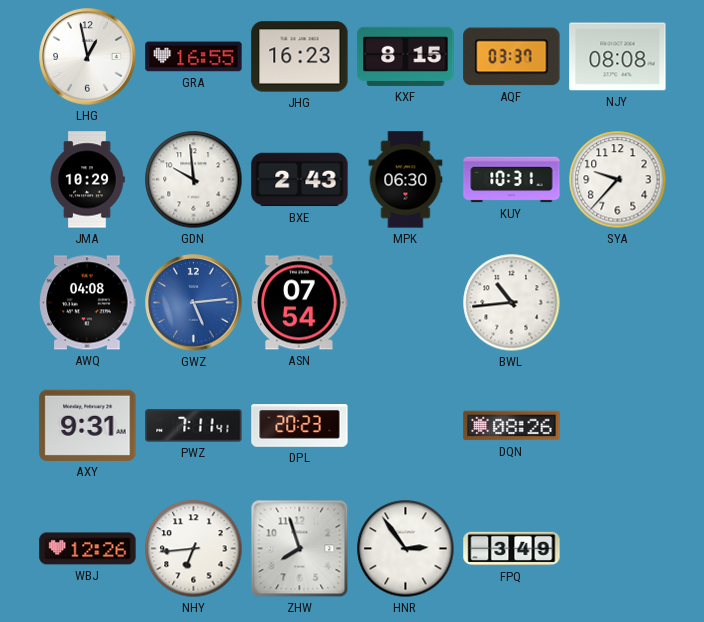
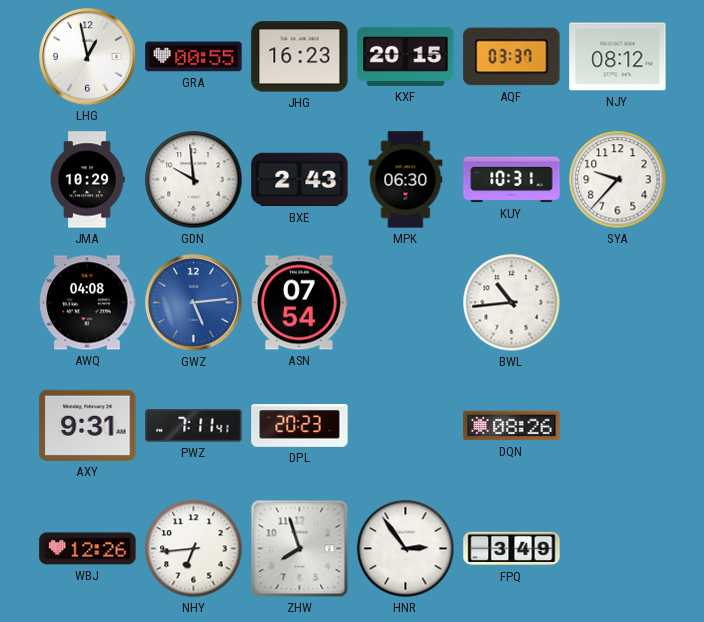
GRA: 16:55 -> 00:55 (194, 57)
KXF: 8:15 -> 20:15 (406, 56)
NJY: 08:08 -> 08:12 (618, 57)
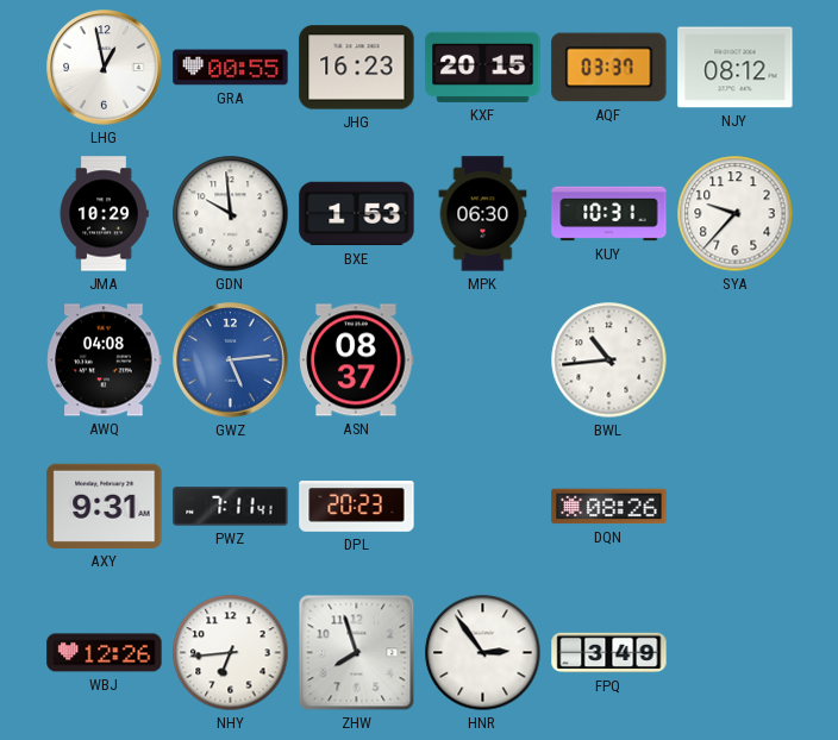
BXE: 2:43 -> 1:53 (357, 214)
ASN: 07:54 -> 08:37 (357, 360)
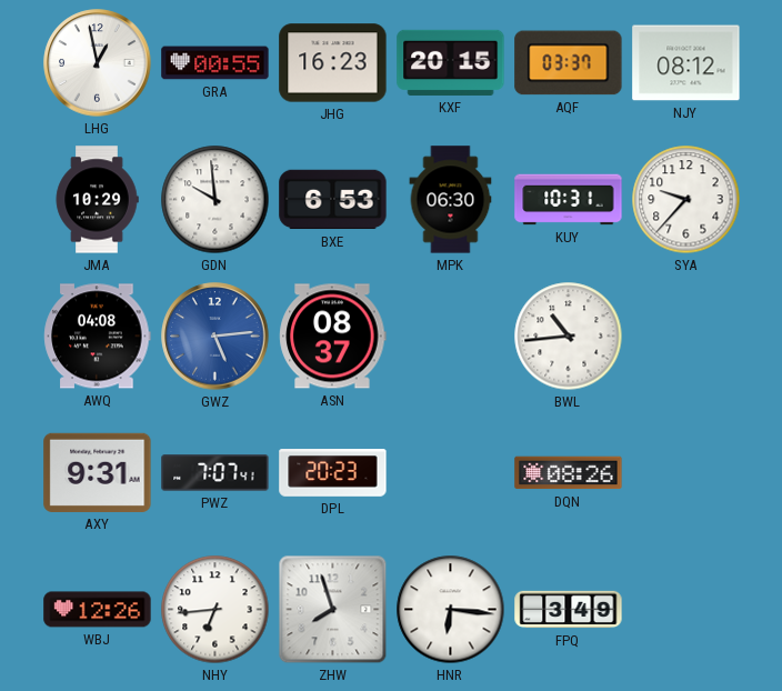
BXE: 1:53 -> 6:53 (333, 200)
PWZ: 7:11 -> 7:07 (215, 473)
HNR: 2:54 -> 6:16 (451, 610)
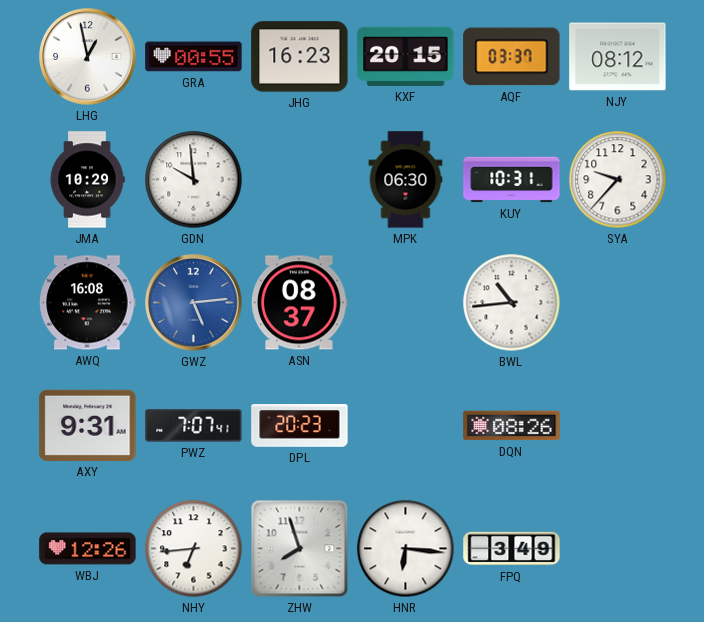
BXE: 6:53 -> none (333, 200)
AWQ: 04:08 -> 16:08 (88, 303)
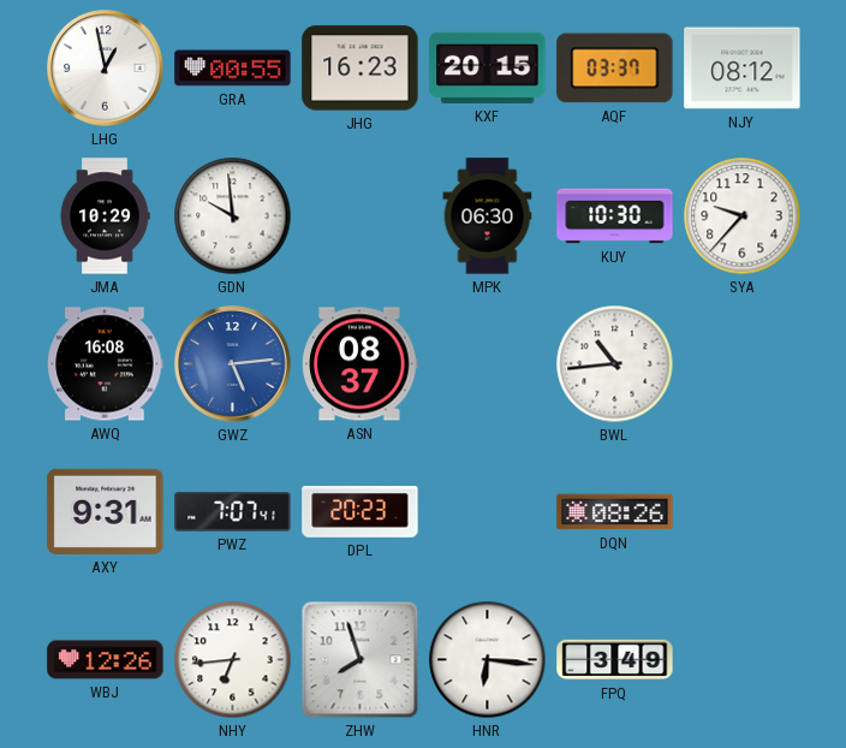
KUY: 10:31 -> 10:30 (615, 216)
